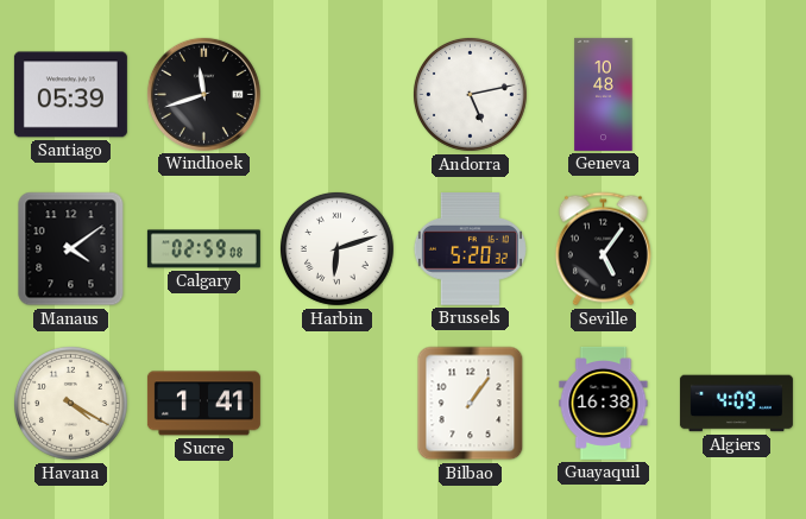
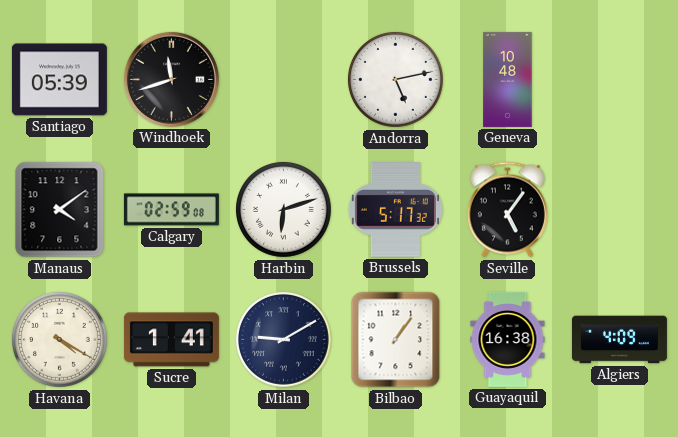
Brussels: 5:20 -> 5:17 (395, 210)
Milan: none -> 9:10 (283, 339)
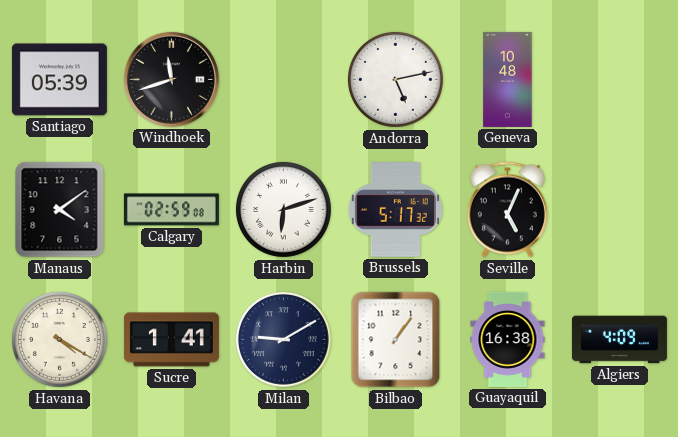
Seville: 5:06 -> 5:04 (507, 210)
